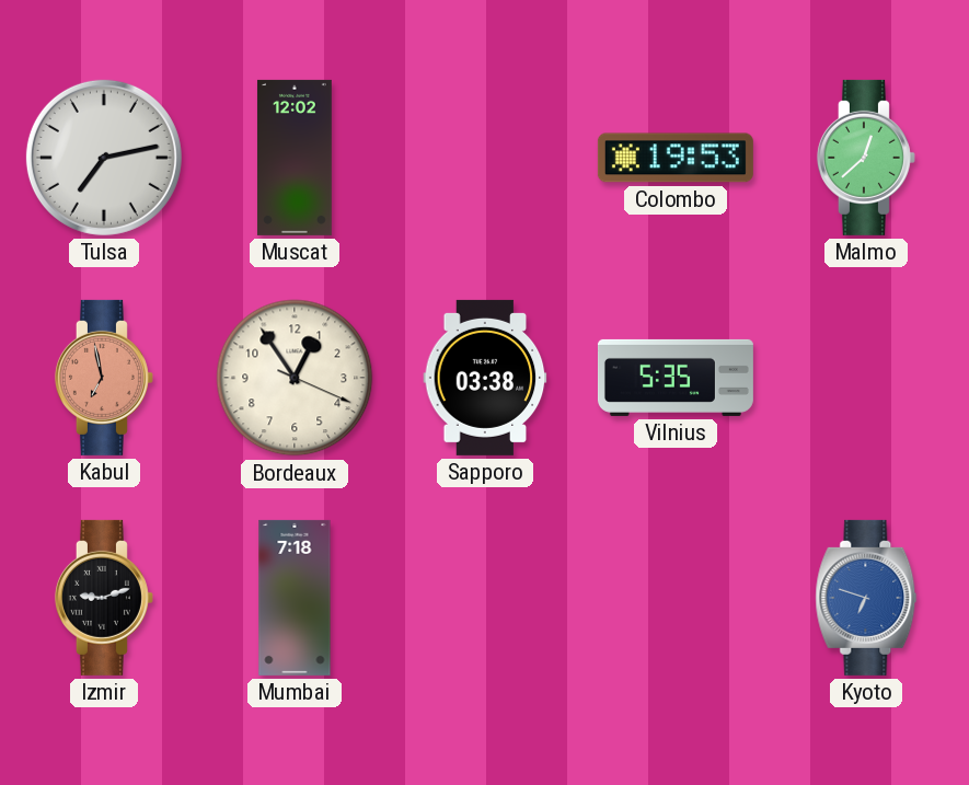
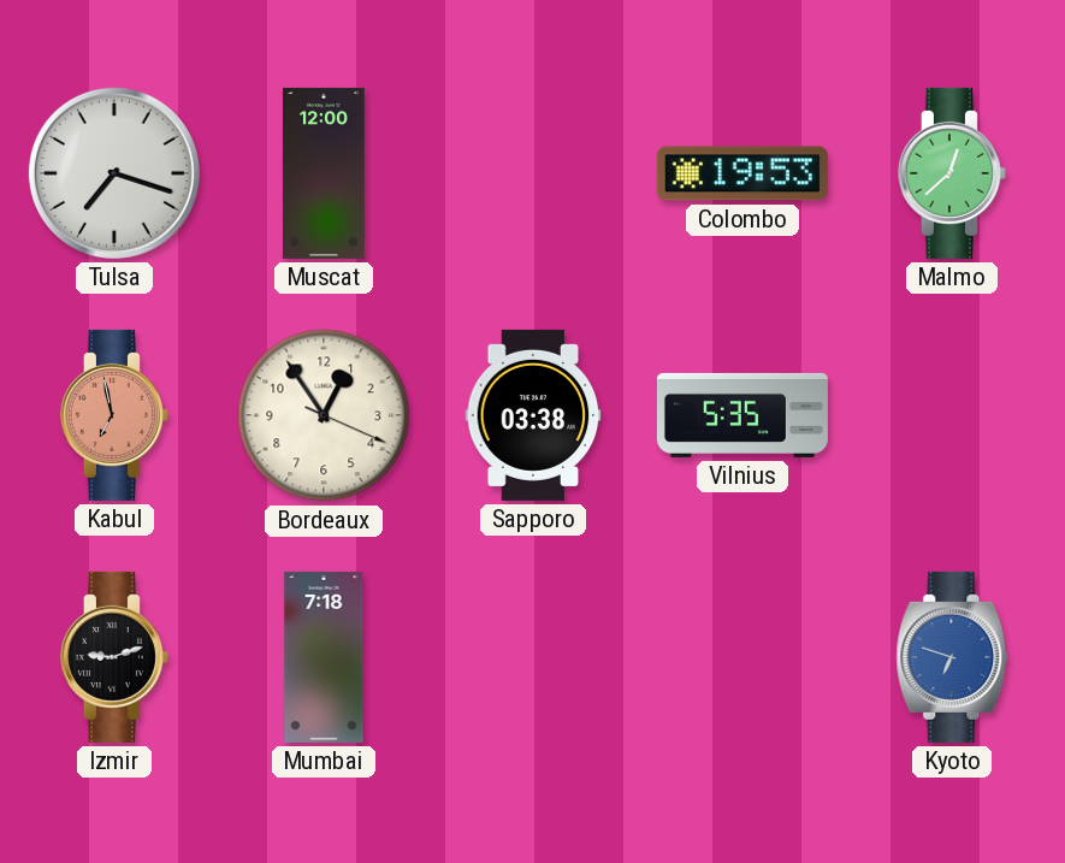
Tulsa: 7:13 -> 7:18 (114, 173)
Muscat: 12:02 -> 12:00 (324, 173)
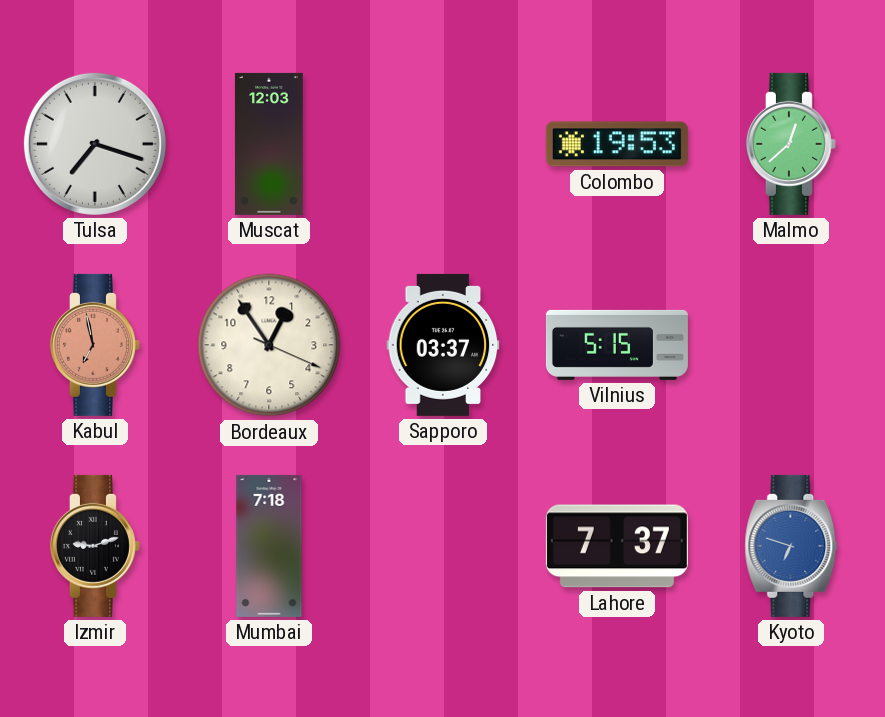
Muscat: 12:00 -> 12:03 (269, 144)
Sapporo: 03:38 -> 03:37 (443, 345)
Vilnius: 5:35 -> 5:15 (617, 345)
Lahore: none -> 7:37 (617, 546)
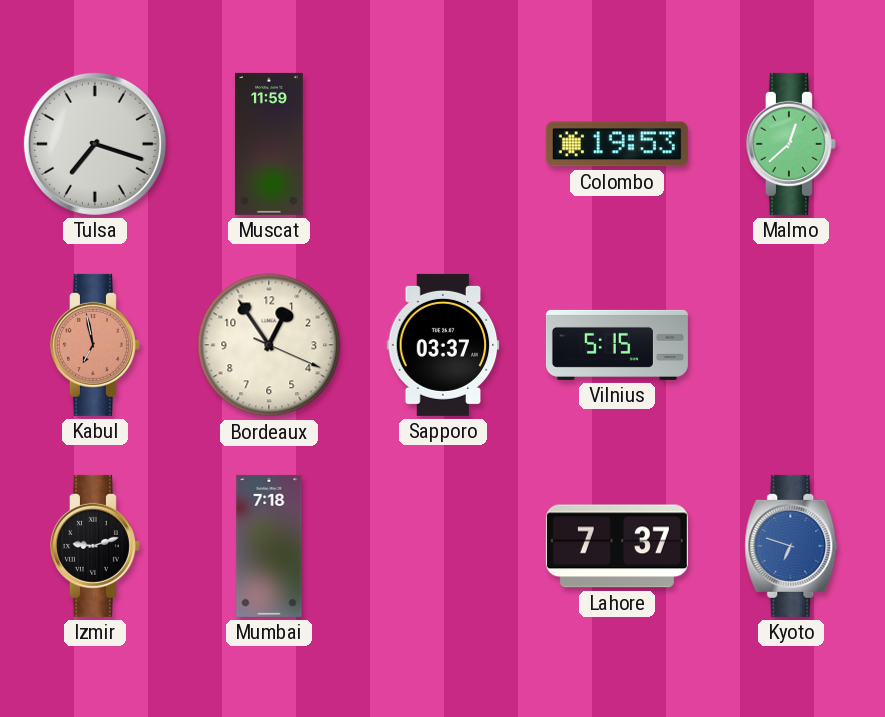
Muscat: 12:03 -> 11:59 (269, 144)
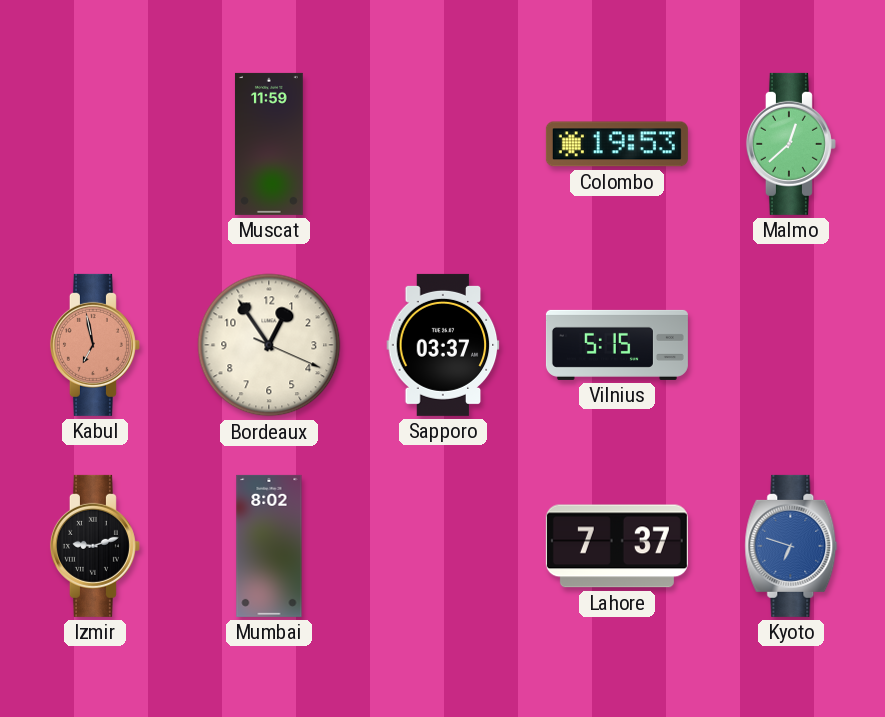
Tulsa: 7:18 -> none (95, 144)
Mumbai: 7:18 -> 8:02 (269, 546)
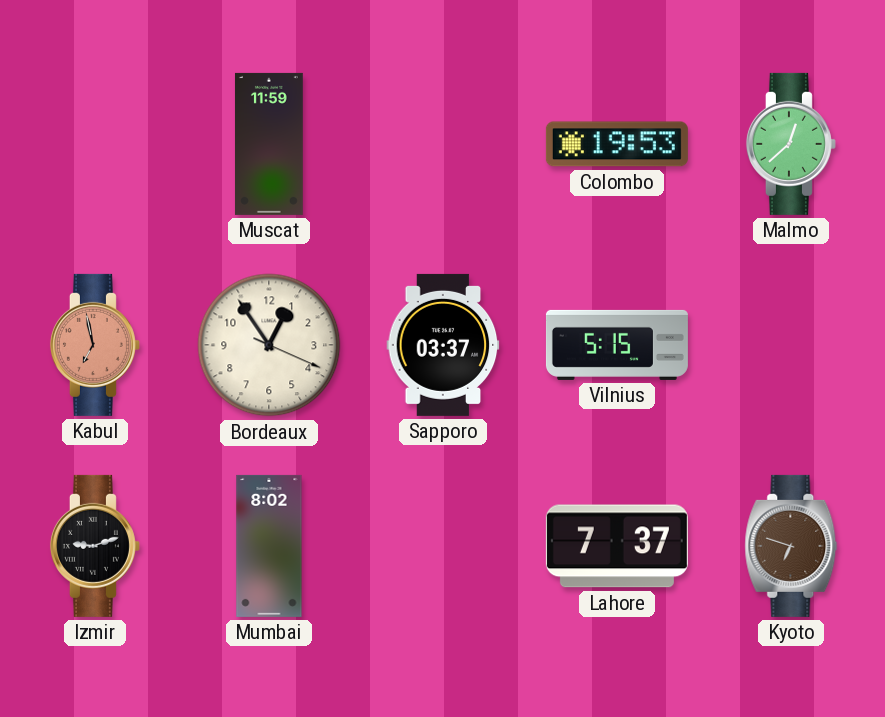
Kyoto dial: blue -> brown (791, 546)
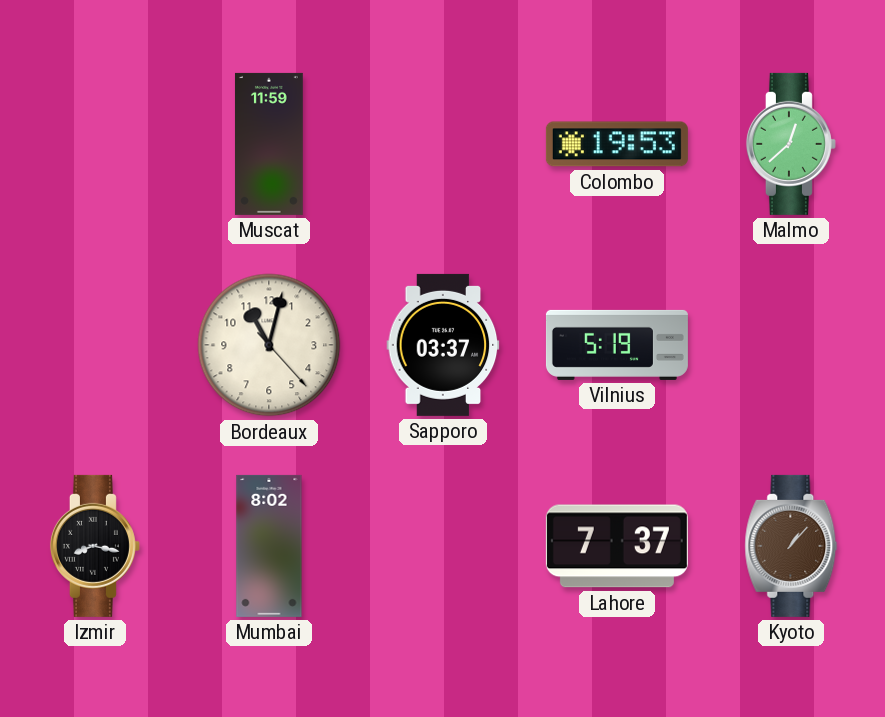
Kabul: 6:58 -> none (95, 345)
Bordeaux: 12:54 -> 11:02 (269, 345)
Vilnius: 5:15 -> 5:19 (617, 345)
Izmir: 9:12 -> 8:17 (95, 546)
Kyoto: 6:48 -> 1:07 (791, 546)
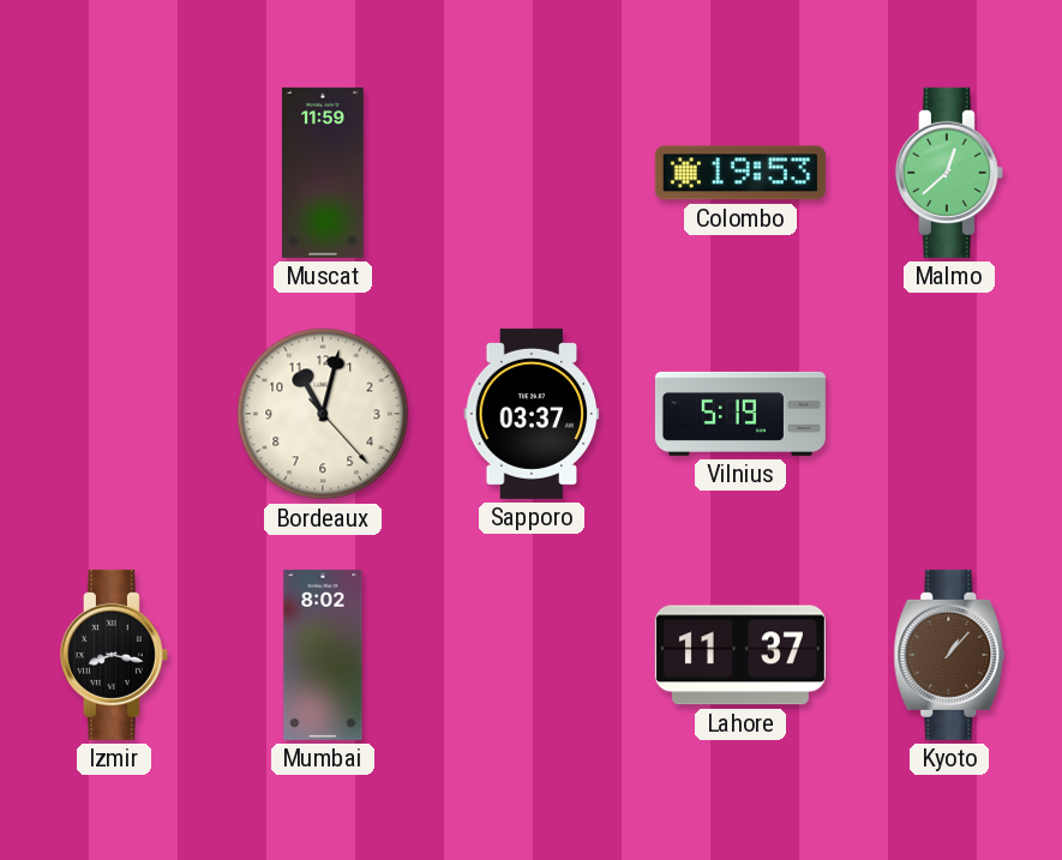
Lahore: 7:37 -> 11:37 (740, 655)
